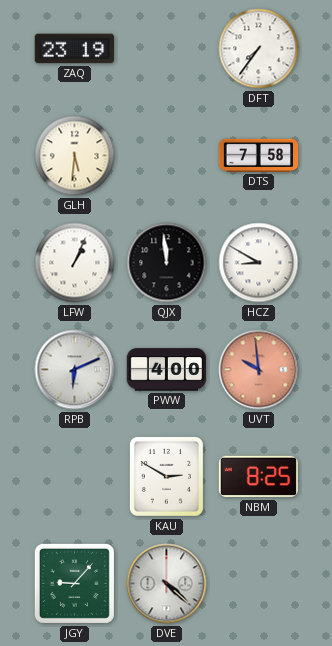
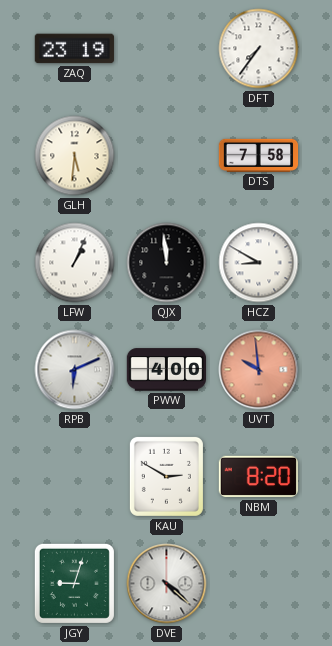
NBM: 8:25 -> 8:20 (258, 477)
JGY: 9:07 -> 9:03 (74, 583)
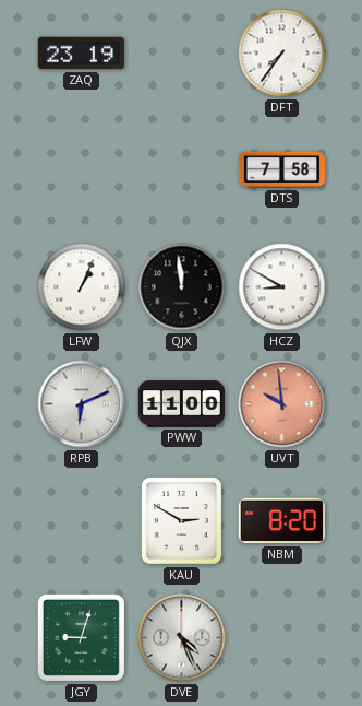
GLH: 5:31 -> none (75, 156)
PWW: 4:00 -> 11:00 (182, 404)
DVE: 4:22 -> 4:26 (182, 638)
